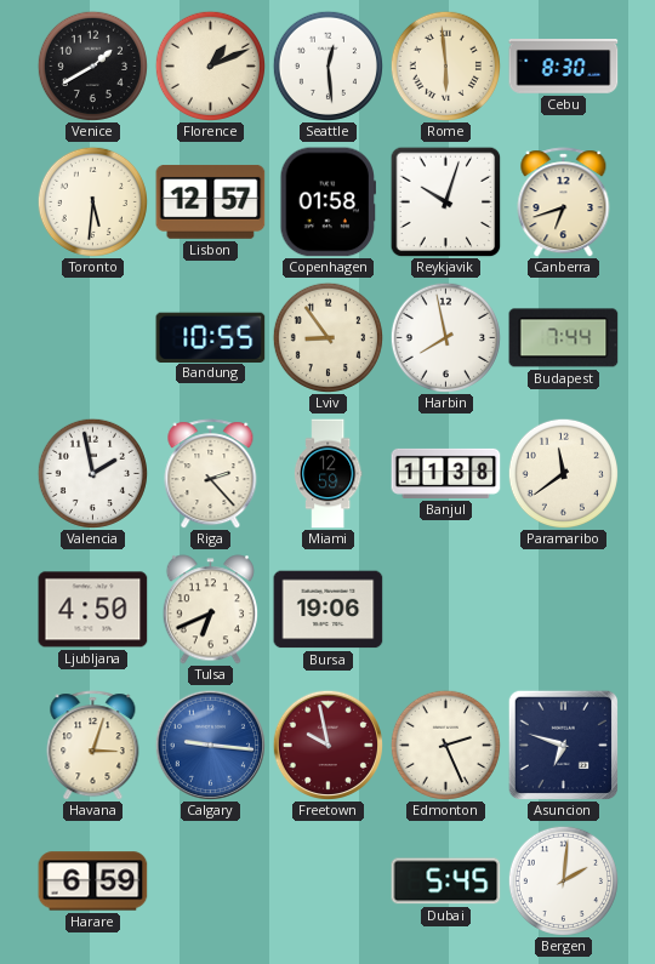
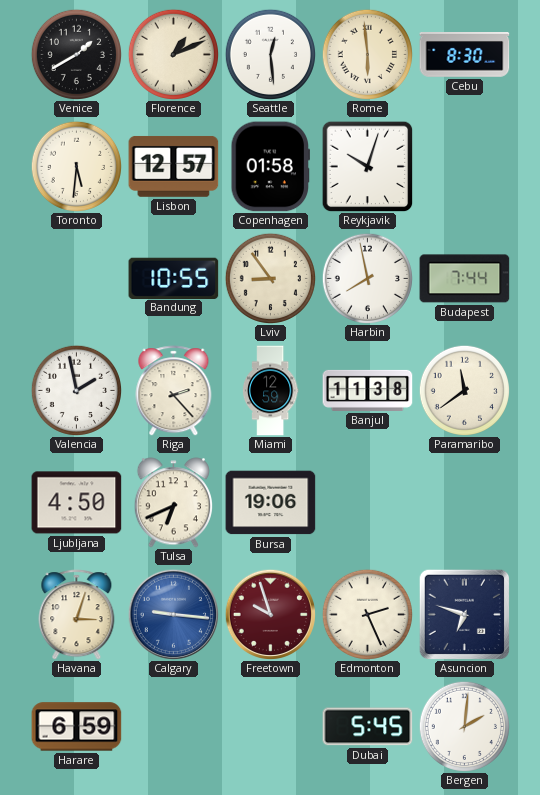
Canberra: 6:42 -> none (564, 203)
Freetown: 9:58 -> 9:57 (270, 614)
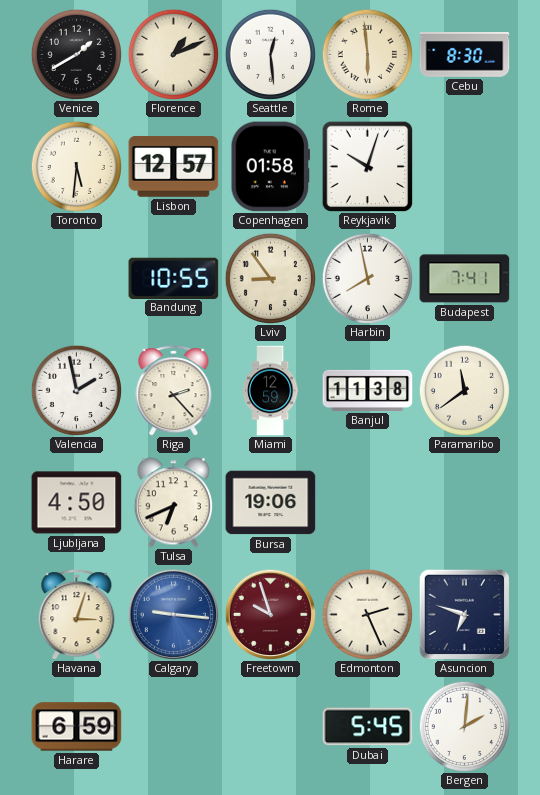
Budapest: 7:44 -> 7:41 (465, 279)
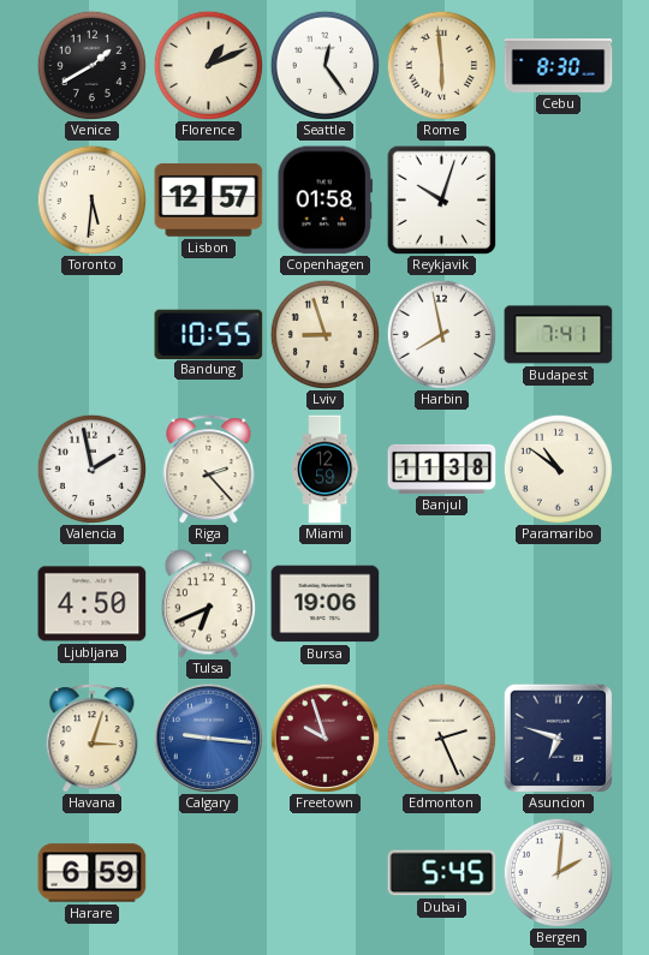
Seattle: 12:29 -> 12:24 (324, 65)
Lviv: 8:54 -> 8:57 (324, 334)
Paramaribo: 11:39 -> 10:51 (558, 468)
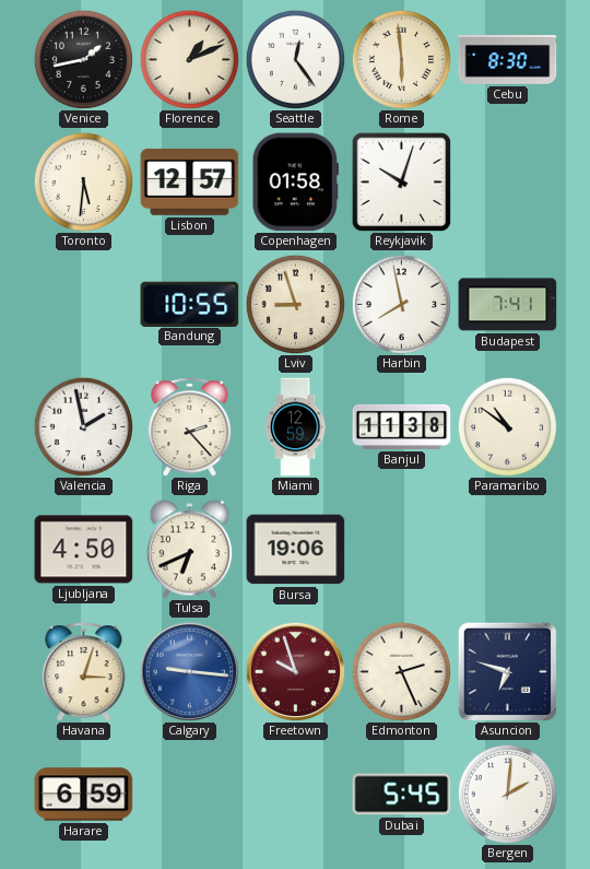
Venice: 1:40 -> 1:43 (83, 59)
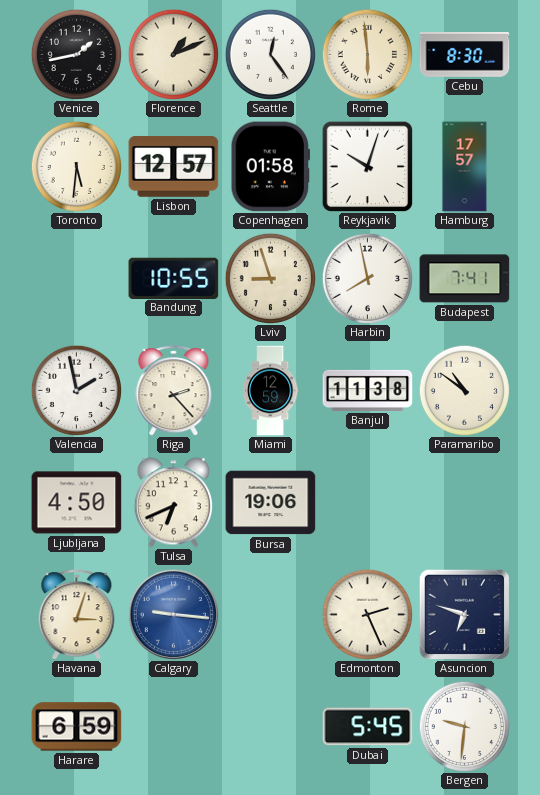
Hamburg: none -> 17:57 (465, 167)
Freetown: 9:57 -> none (295, 671)
Bergen: 2:01 -> 9:31 (464, 726)
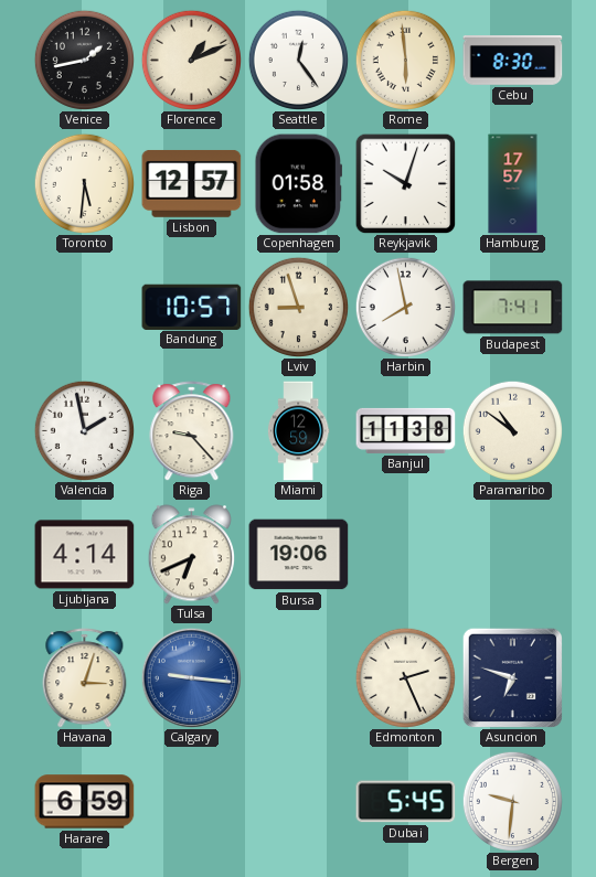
Bandung: 10:55 -> 10:57 (192, 307)
Riga: 2:23 -> 9:23 (192, 431)
Ljubljana: 4:50 -> 4:14 (85, 555)
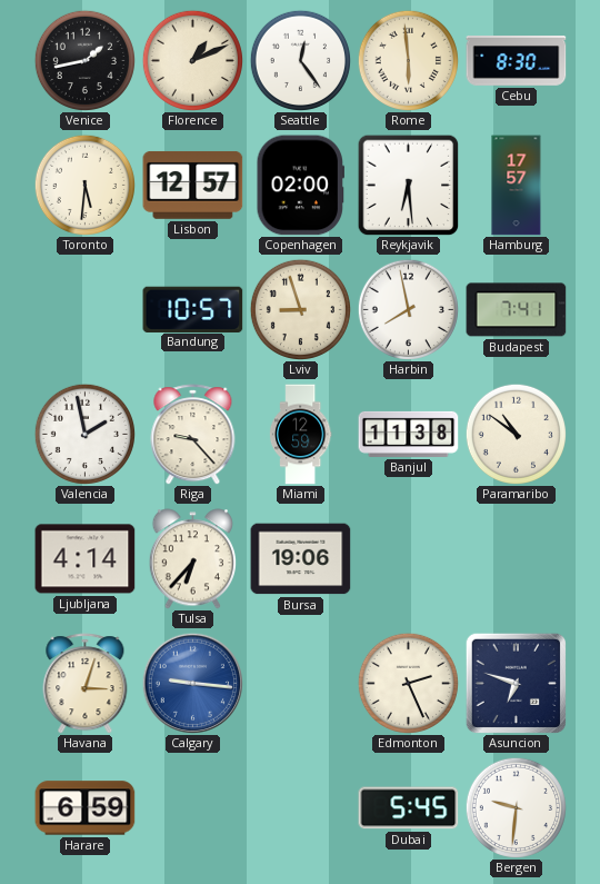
Copenhagen: 01:58 -> 02:00 (300, 186)
Reykjavik: 10:03 -> 6:29 (408, 185)
Tulsa: 6:41 -> 6:37 (192, 559)
